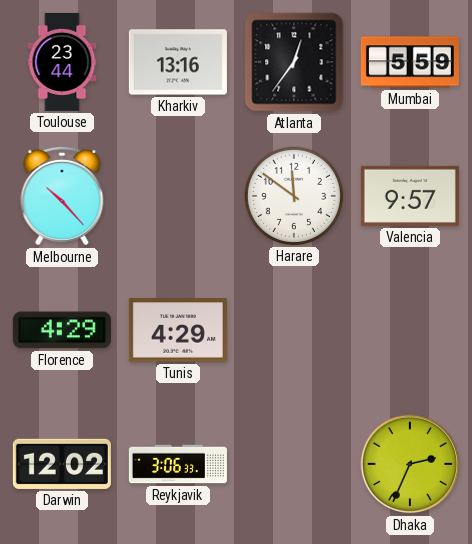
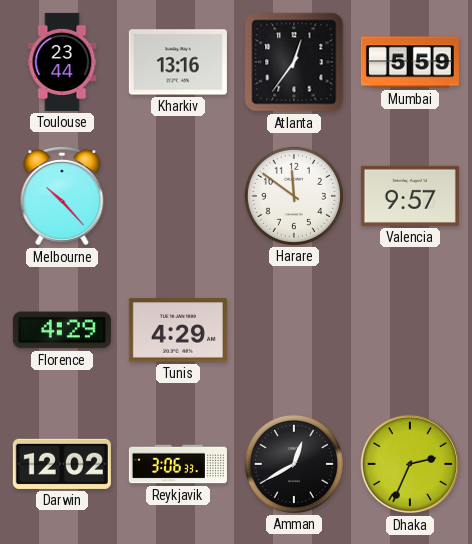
Amman: none -> 12:40 (294, 464)
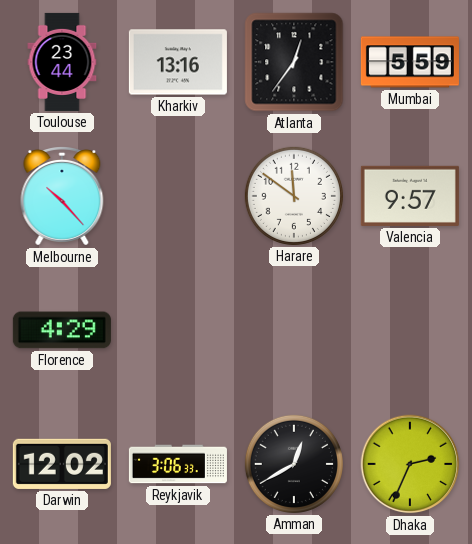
Tunis: 4:29 -> none (178, 330)
